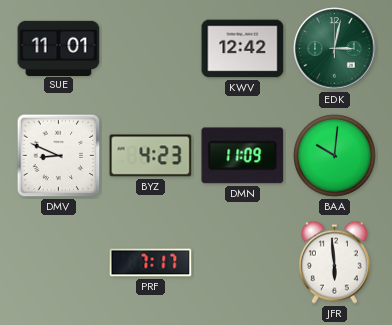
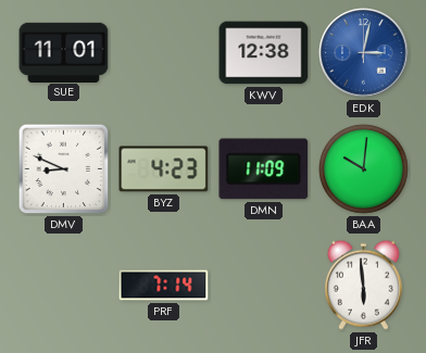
KWV: 12:42 -> 12:38 (264, 53)
EDK dial: green -> blue (364, 53)
PRF: 7:17 -> 7:14 (164, 286)
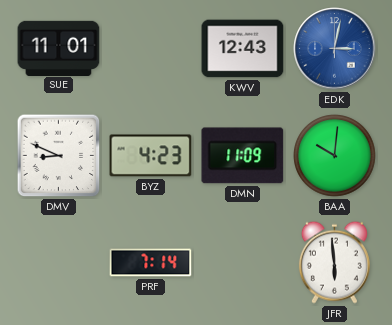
KWV: 12:38 -> 12:43 (243, 49)
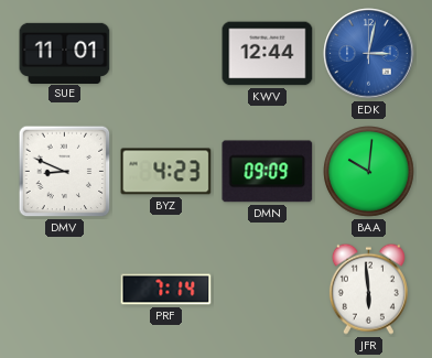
KWV: 12:43 -> 12:44 (268, 54)
DMN: 11:09 -> 09:09 (268, 172)
